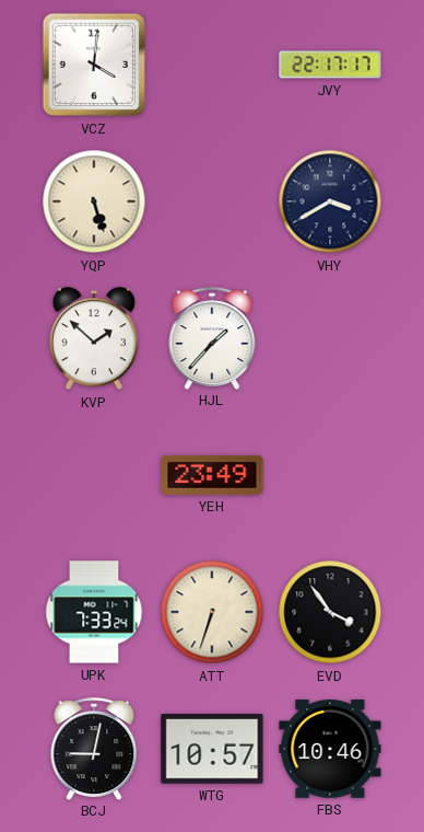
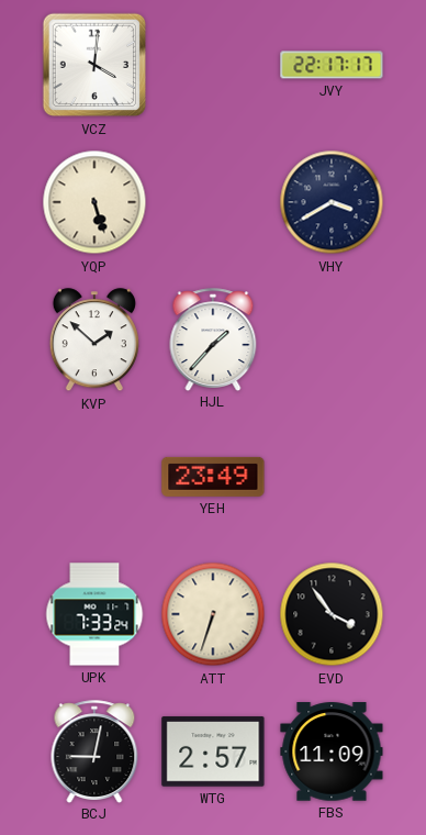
WTG: 10:57 -> 2:57 (213, 751)
FBS: 10:46 -> 11:09 (332, 751)
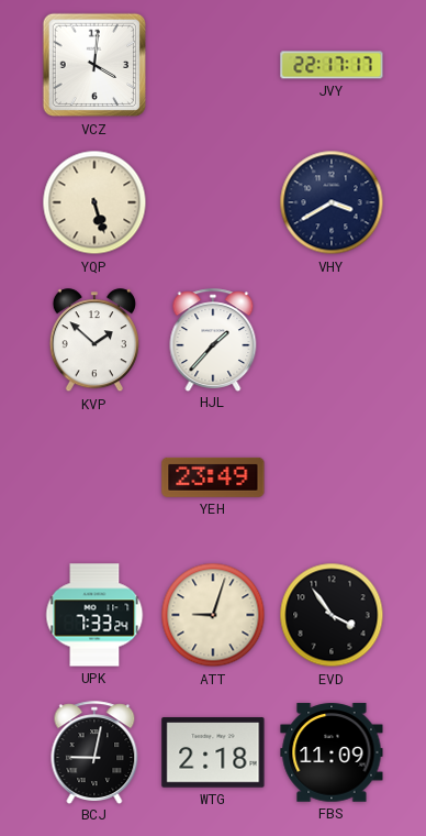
ATT: 6:33 -> 9:03 (213, 615)
WTG: 2:57 -> 2:18 (213, 752)
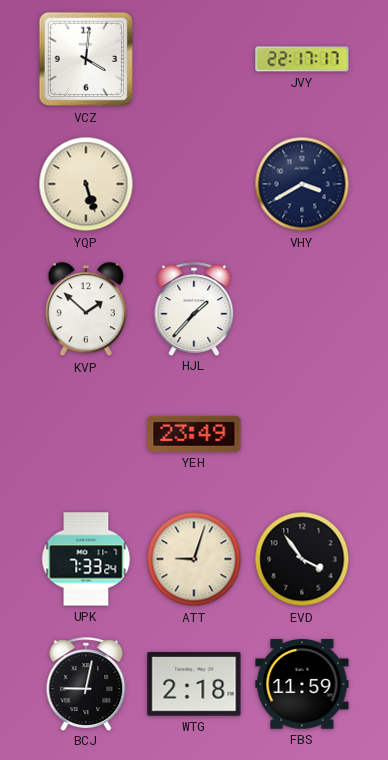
FBS: 11:09 -> 11:59 (302, 684)
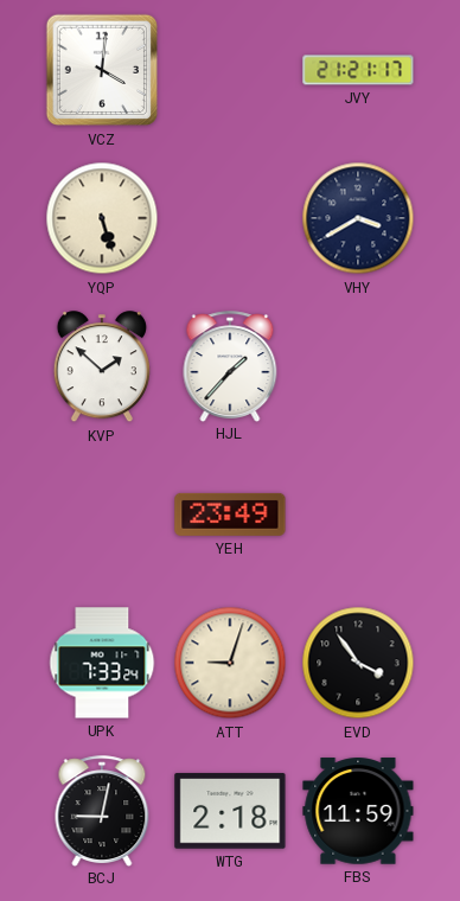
JVY: 22:17 -> 21:21 (358, 70)
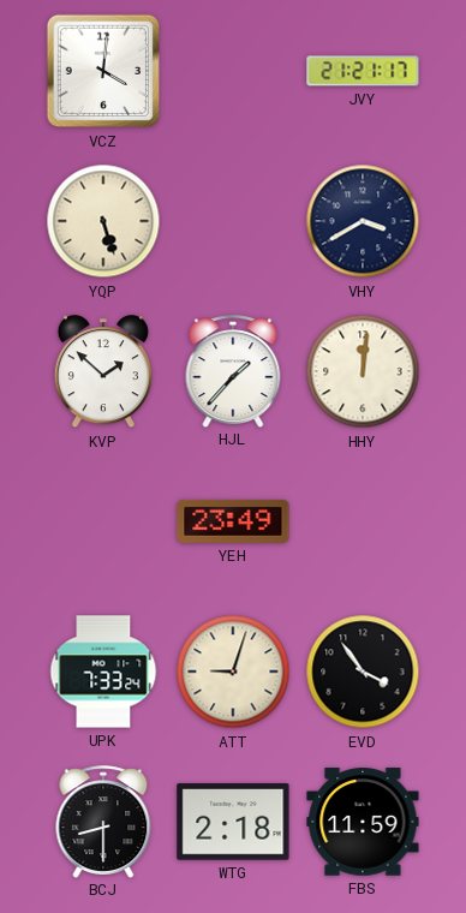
HHY: none -> 12:01 (363, 371)
BCJ: 9:02 -> 8:30 (103, 822)
